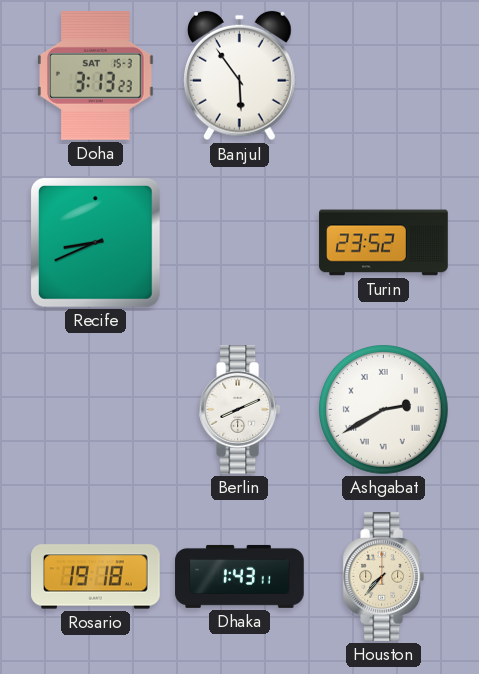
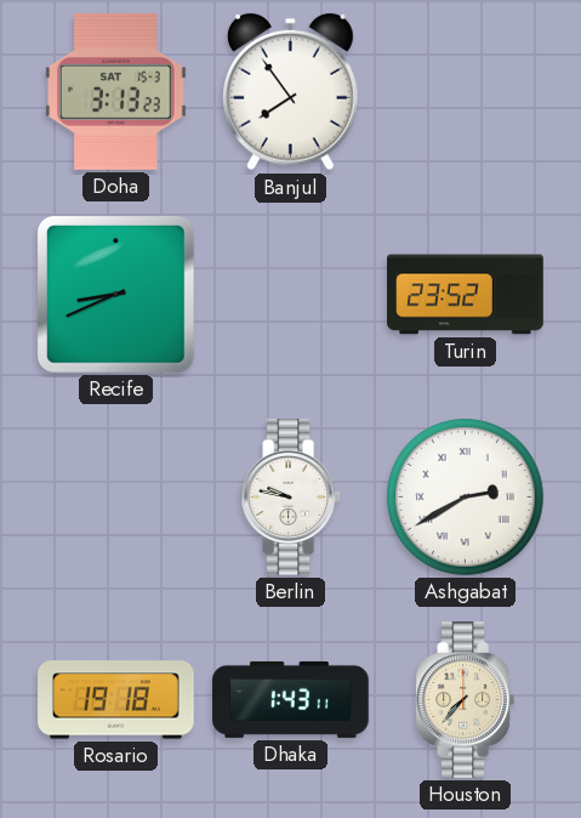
Banjul: 5:54 -> 7:54 (291, 92)
Berlin: 8:11 -> 9:47 (291, 498)
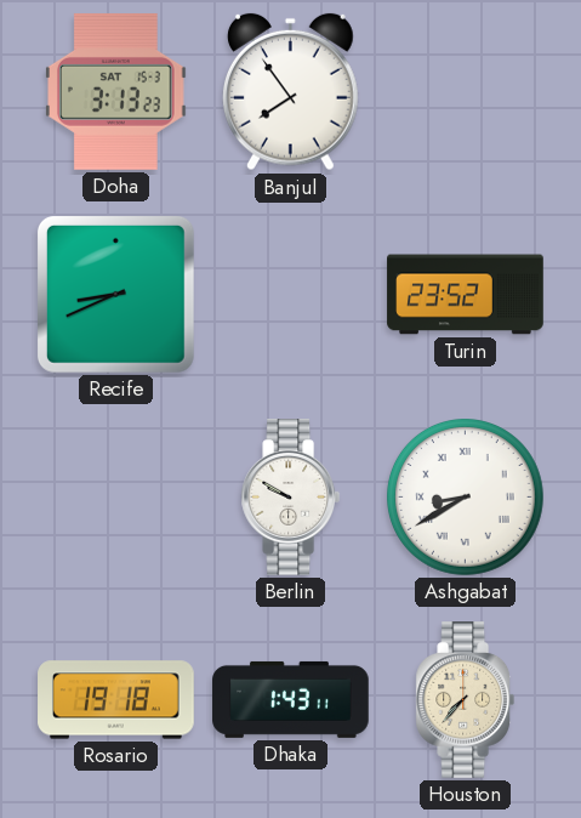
Berlin: 9:47 -> 9:50 (291, 498)
Ashgabat: 2:40 -> 8:40 (466, 498)
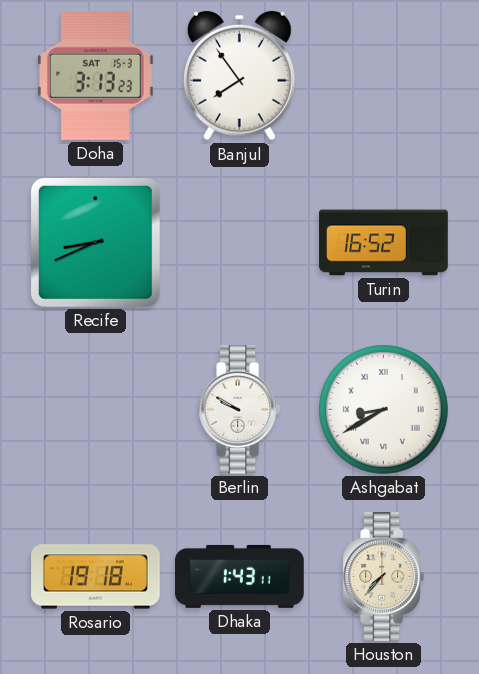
Turin: 23:52 -> 16:52 (384, 243)
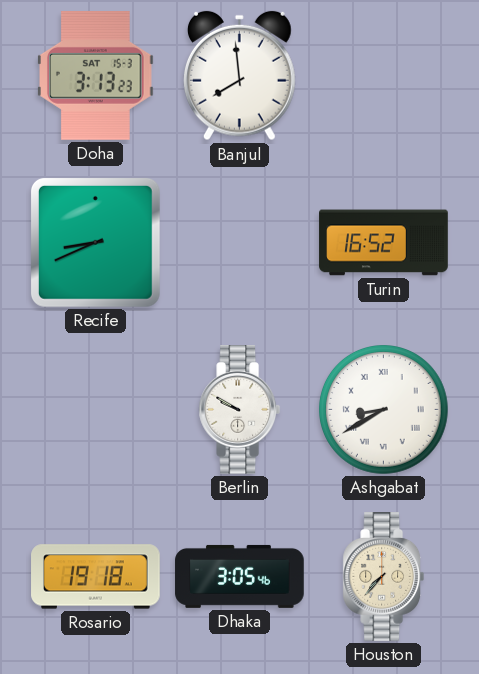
Banjul: 7:54 -> 7:59 (240, 76)
Dhaka: 1:43 -> 3:05 (240, 576)
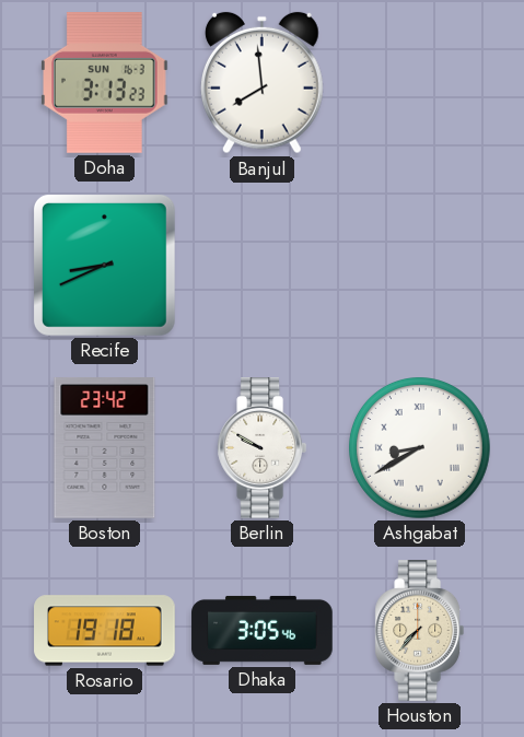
Doha date: SAT 15-3 -> SUN 16-3 (105, 83)
Turin: 16:52 -> none (384, 243)
Boston: none -> 23:42 (105, 448)
